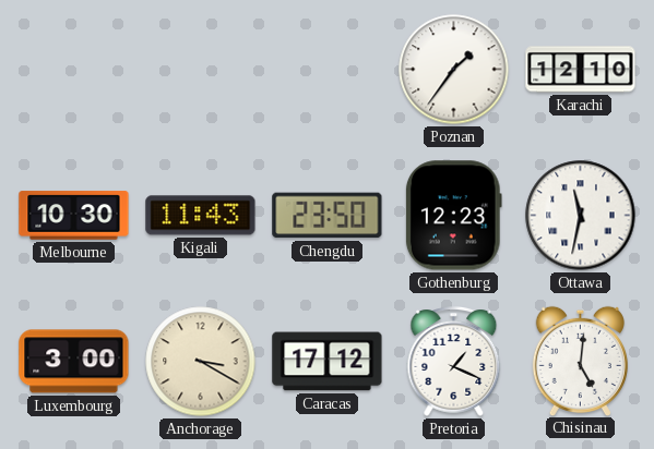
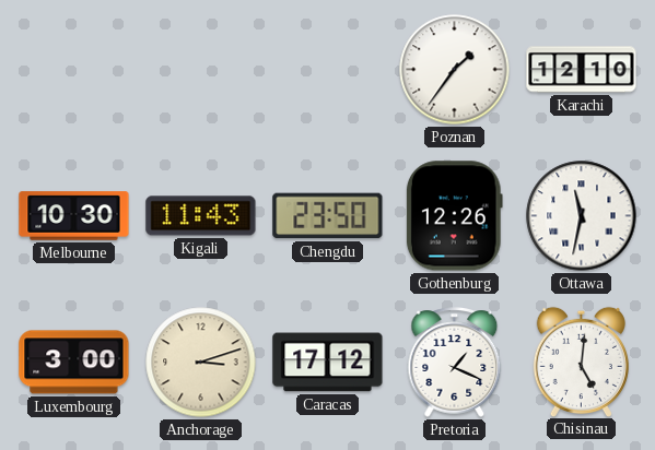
Gothenburg: 12:23 -> 12:26 (454, 216)
Anchorage: 3:20 -> 3:12 (201, 363)
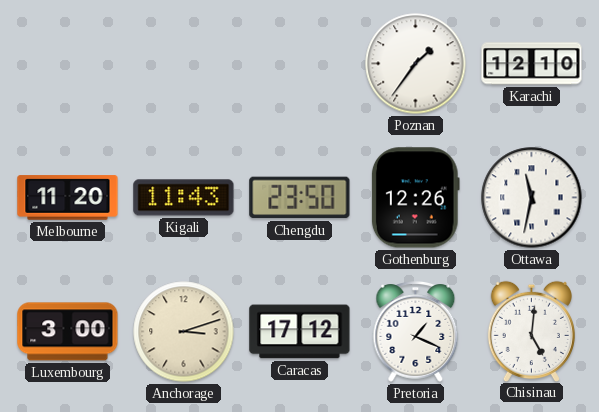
Melbourne: 10:30 -> 11:20 (68, 198)
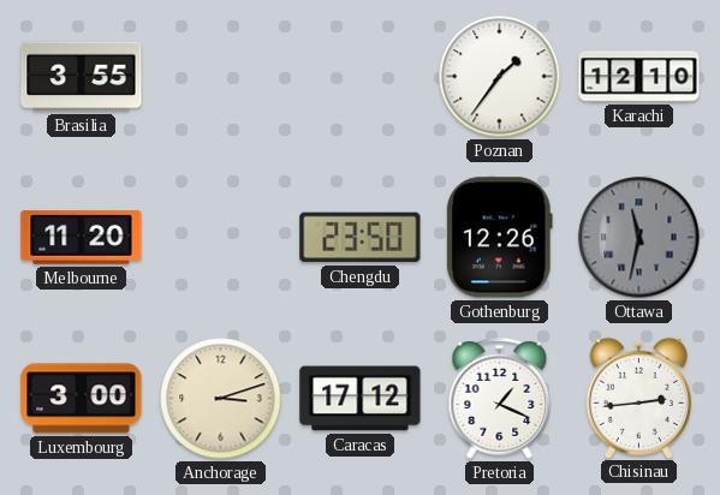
Brasilia: none -> 3:55 (82, 77)
Kigali: 11:43 -> none (184, 198)
Ottawa dial: white -> grey (639, 238)
Chisinau: 5:01 -> 2:44 (638, 398)
